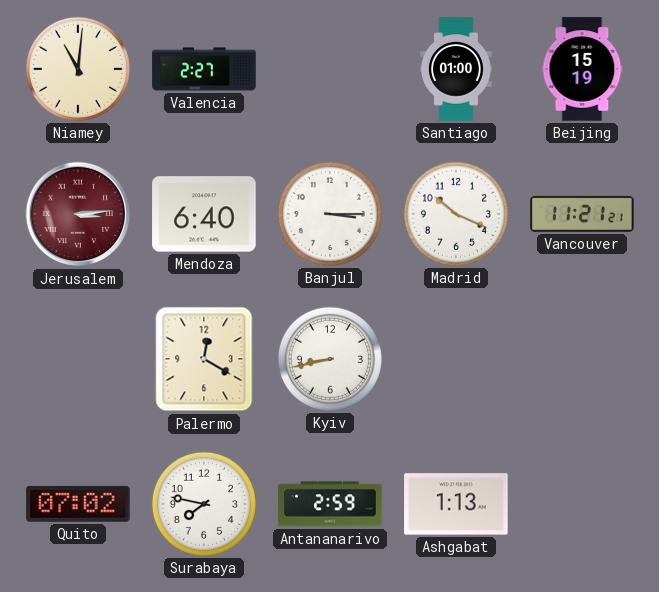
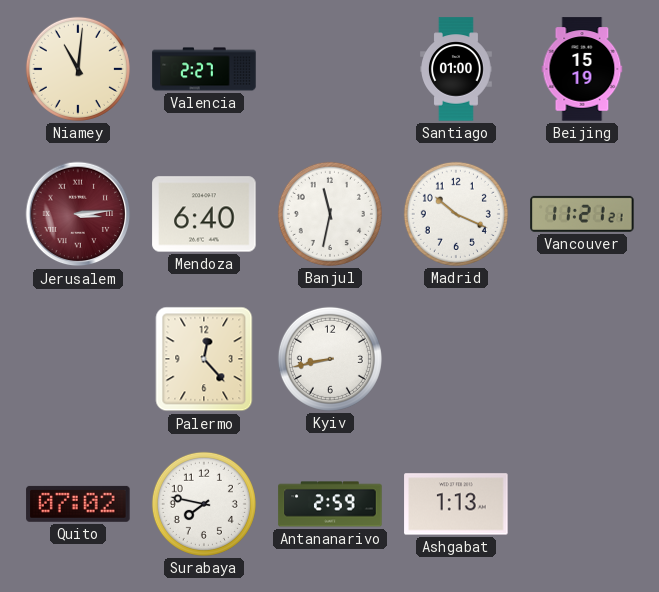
Banjul: 3:15 -> 11:32 (330, 214)
Palermo: 12:20 -> 12:23 (204, 359)
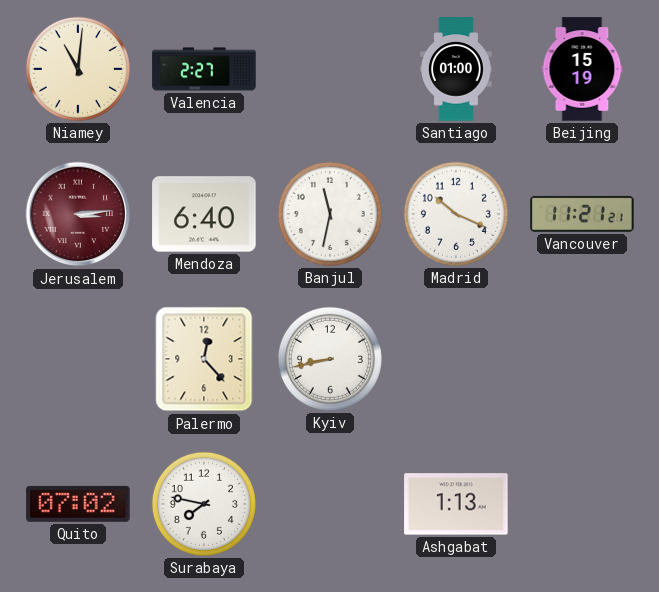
Antananarivo: 2:59 -> none (330, 504)
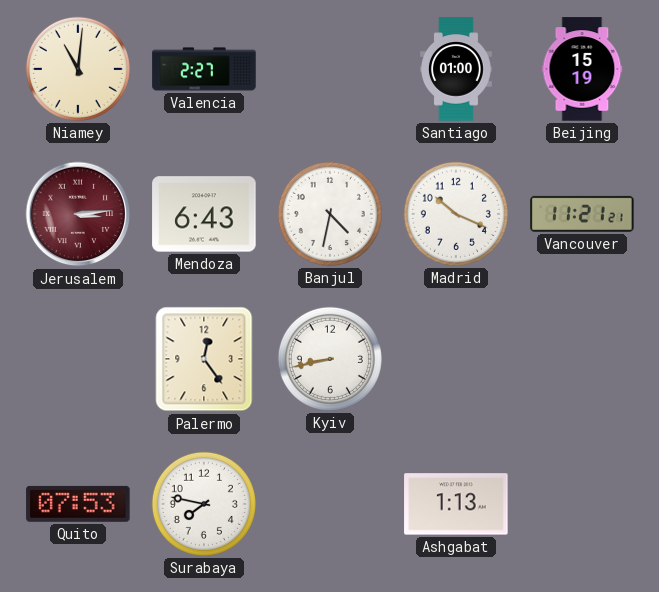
Mendoza: 6:40 -> 6:43 (204, 214)
Banjul: 11:32 -> 4:32 (330, 214)
Palermo: 12:23 -> 12:24 (204, 359)
Quito: 07:02 -> 07:53 (78, 504)
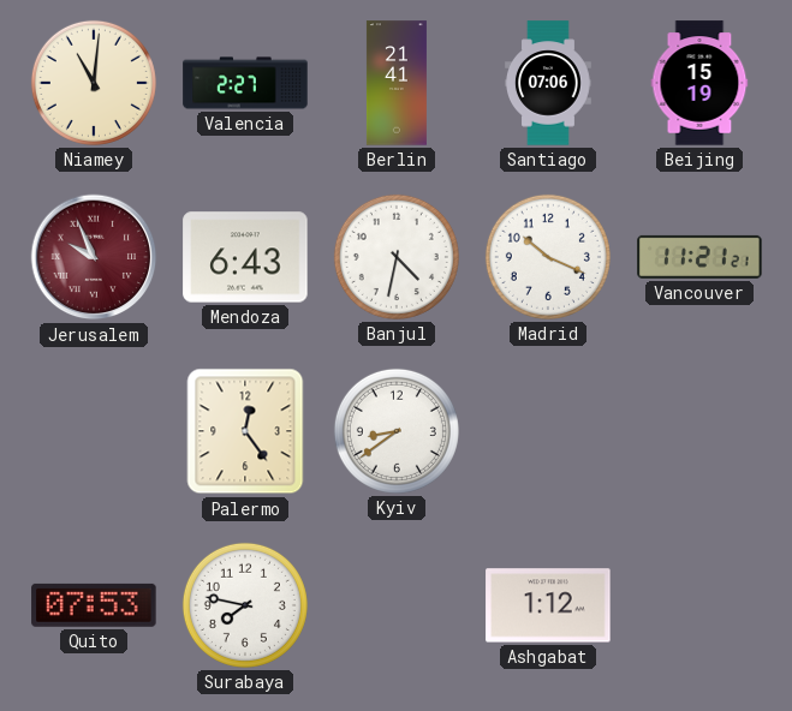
Berlin: none -> 21:41 (397, 83)
Santiago: 01:00 -> 07:06 (549, 83)
Jerusalem: 3:14 -> 9:56 (94, 257)
Kyiv: 8:43 -> 8:39 (397, 431)
Ashgabat: 1:13 -> 1:12 (548, 605)
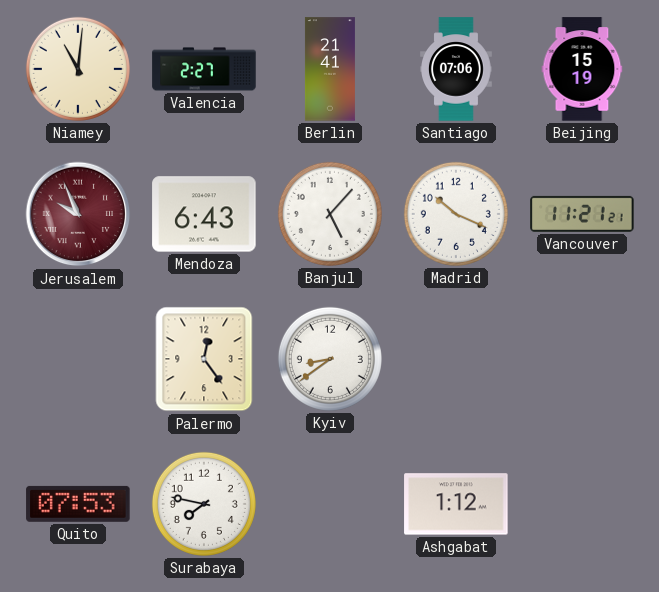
Banjul: 4:32 -> 5:07 (330, 214)
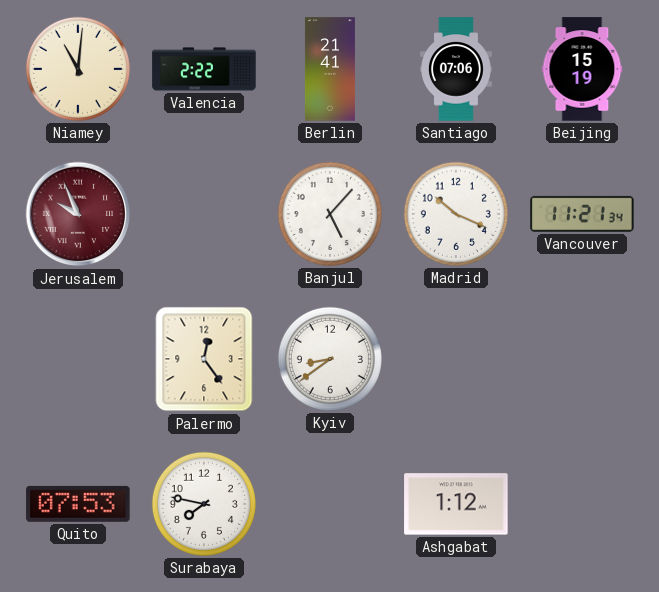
Valencia: 2:27 -> 2:22 (204, 69)
Mendoza: 6:43 -> none (204, 214)
Vancouver: 11:21:21 -> 11:21:34 (582, 214)
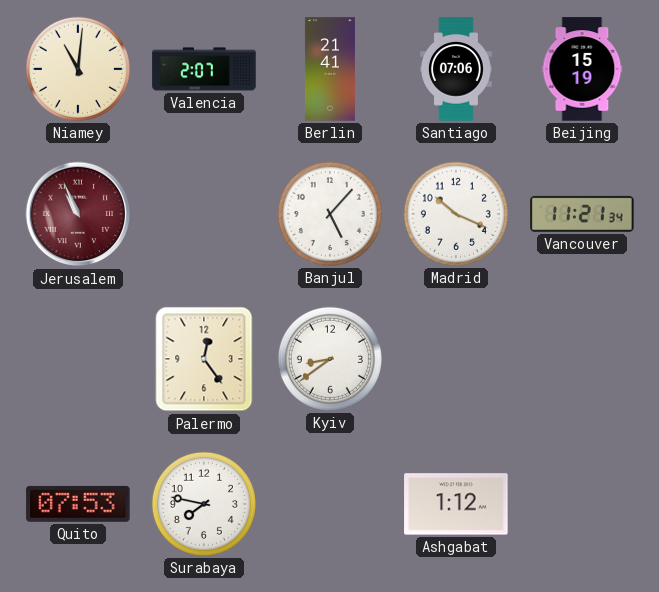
Valencia: 2:22 -> 2:07 (204, 69)
Jerusalem: 9:56 -> 10:56 (78, 214)
